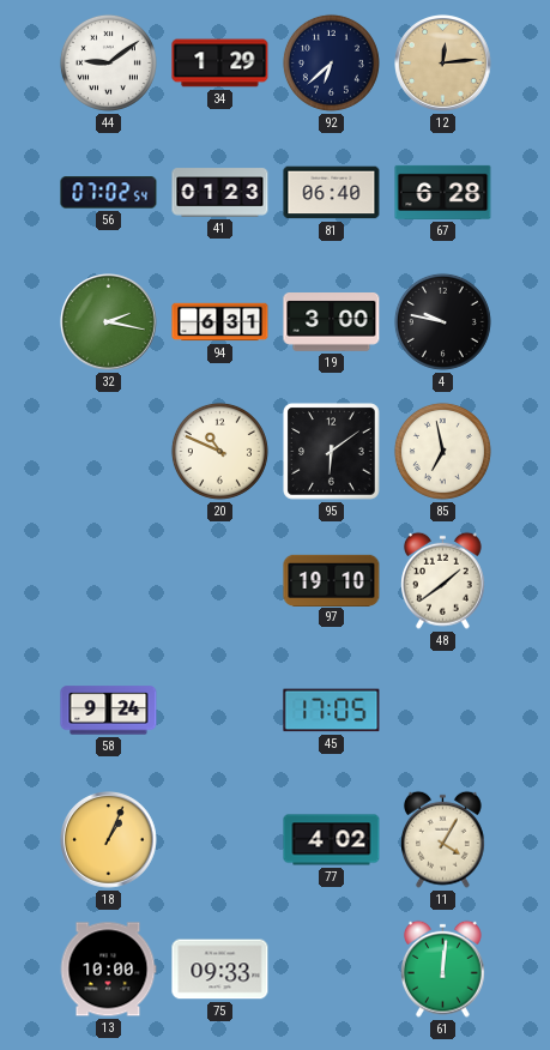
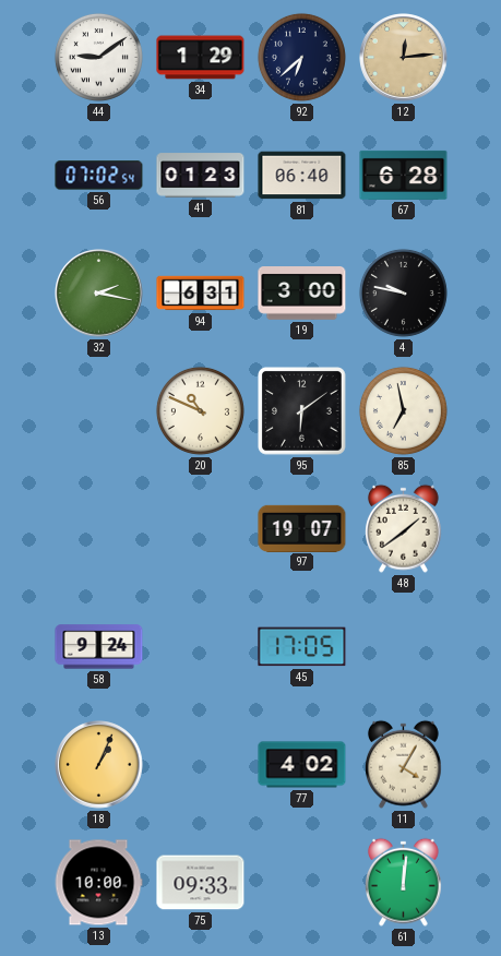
97: 19:10 -> 19:07 (302, 528)
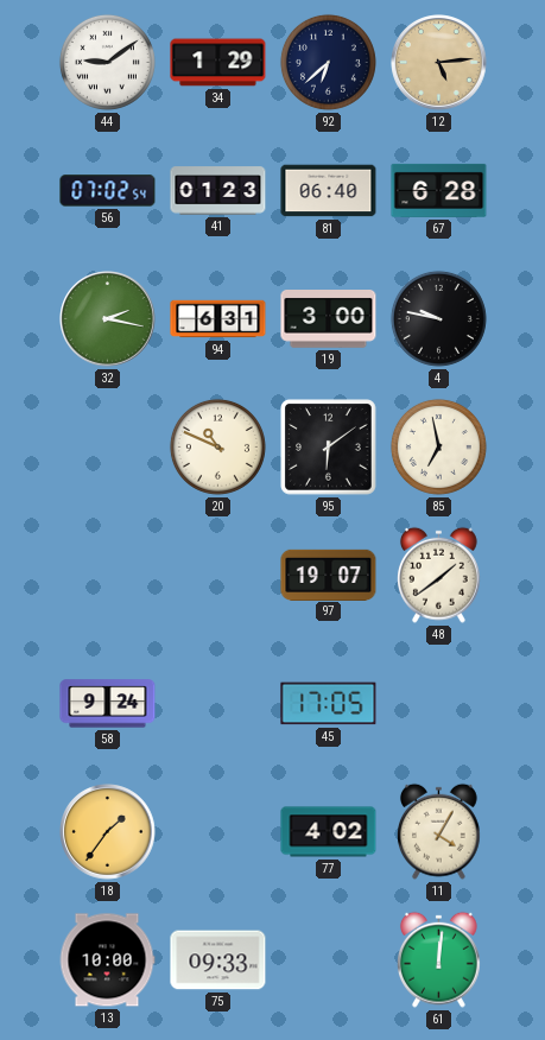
12: 12:14 -> 5:14 (439, 63)
18: 1:04 -> 1:36 (108, 832)
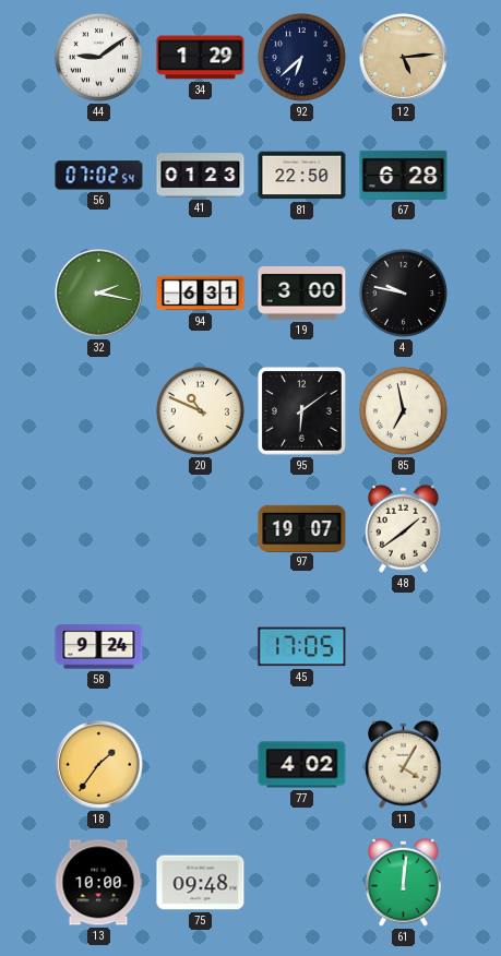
81: 06:40 -> 22:50 (302, 176)
75: 09:33 -> 09:48 (201, 883)
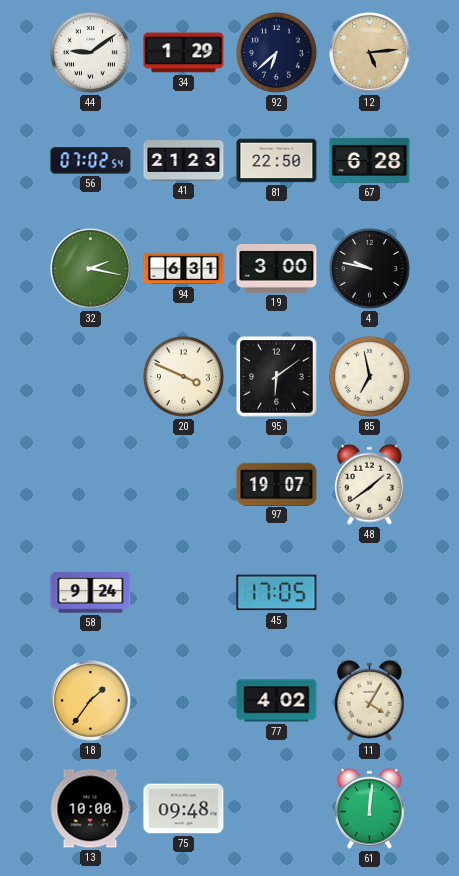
41: 01:23 -> 21:23 (184, 161)
20: 10:49 -> 3:49 (183, 376)
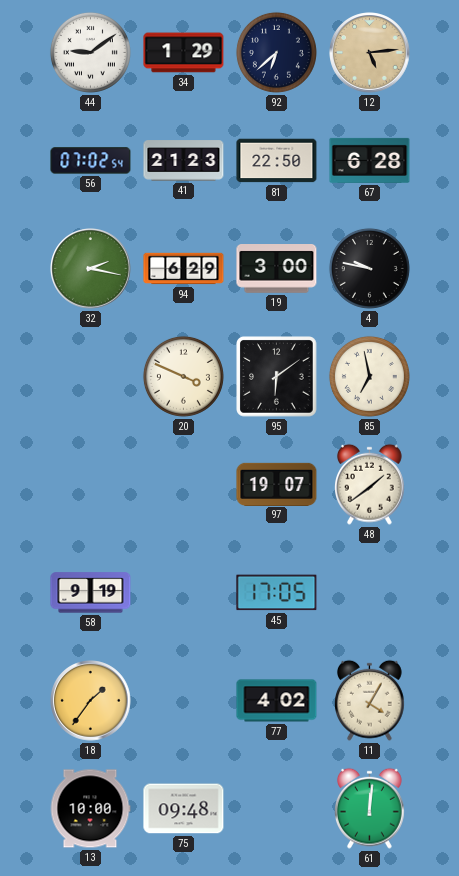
94: 6:31 -> 6:29 (184, 269)
58: 9:24 -> 9:19 (91, 593)
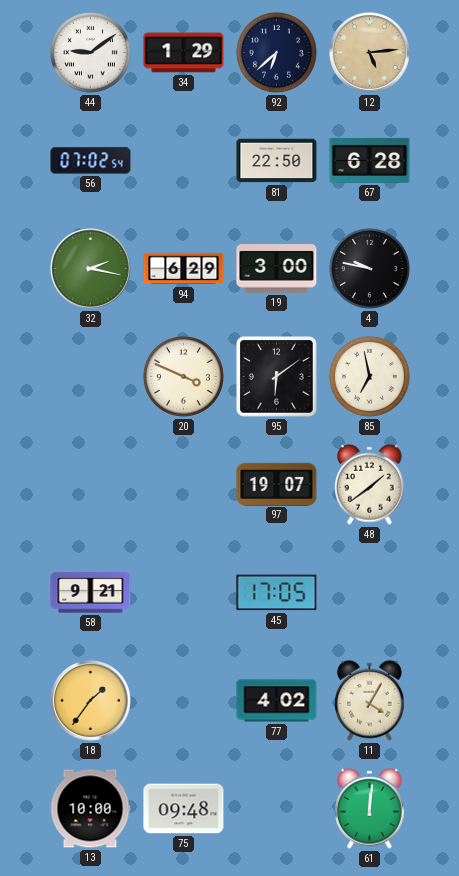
41: 21:23 -> none (184, 161)
58: 9:19 -> 9:21 (91, 593)
